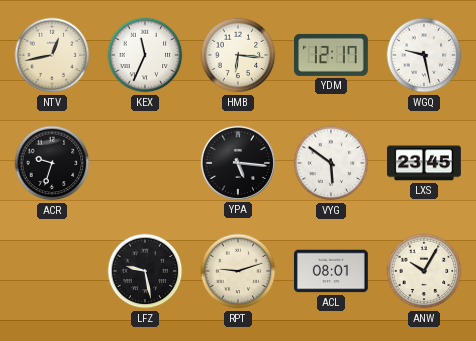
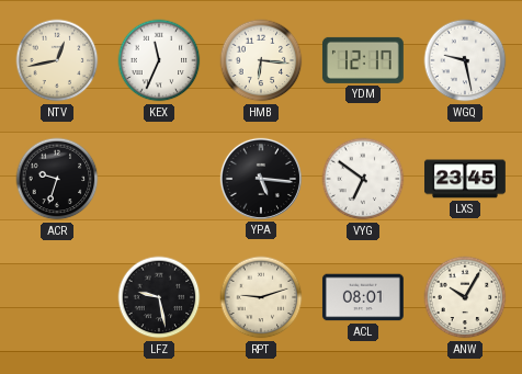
VYG: 5:51 -> 6:51 (363, 179)
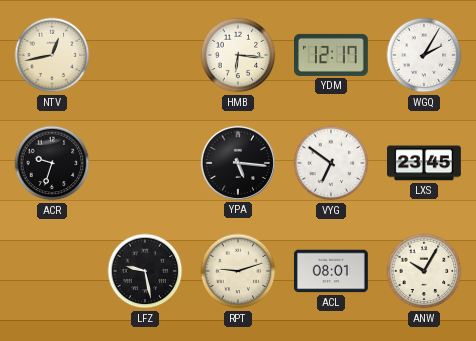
KEX: 11:34 -> none (159, 60)
WGQ: 9:28 -> 2:05 (424, 55)
